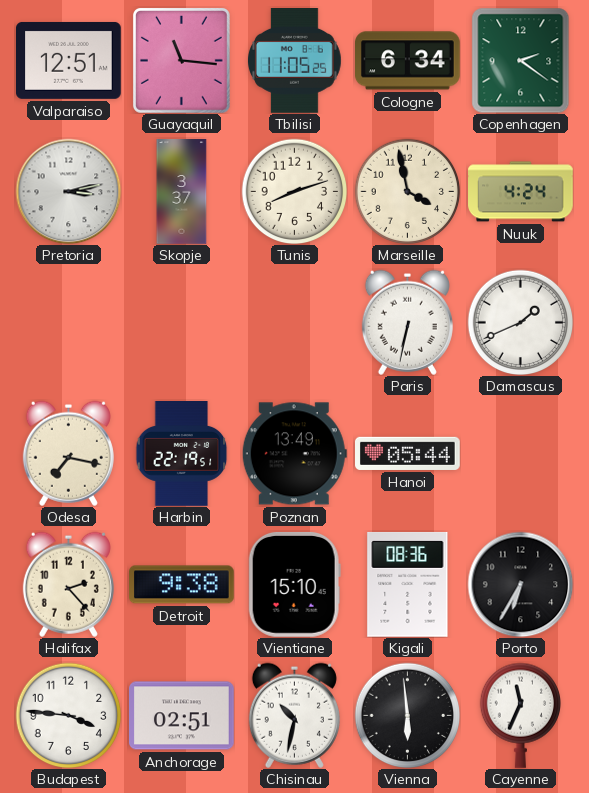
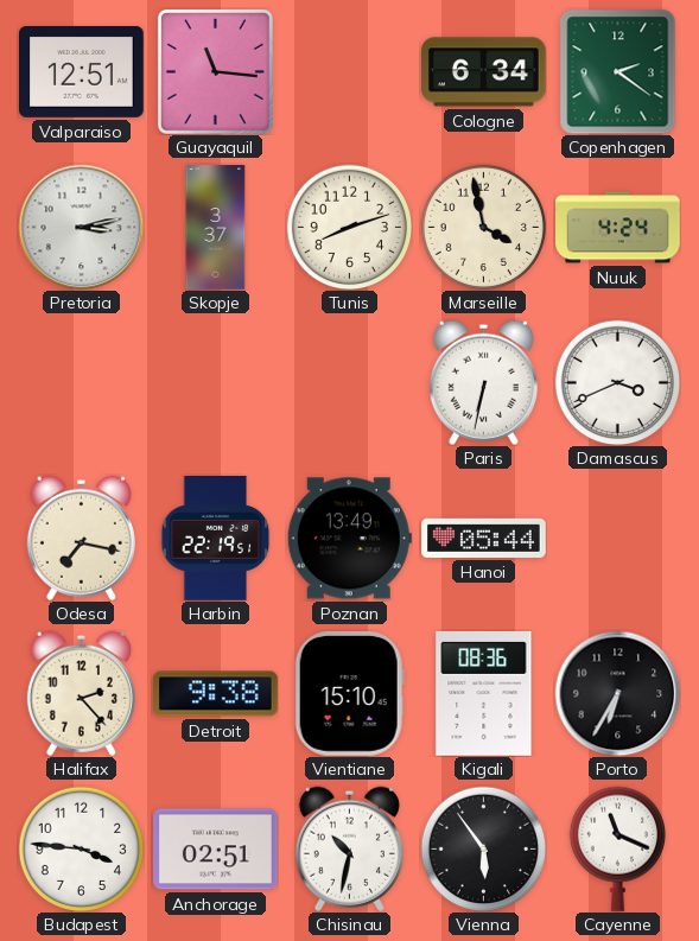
Tbilisi: 11:05 -> none (294, 61)
Damascus: 1:41 -> 3:41 (617, 382)
Vienna: 5:59 -> 5:54 (483, 848)
Cayenne: 11:34 -> 11:19 (617, 848)
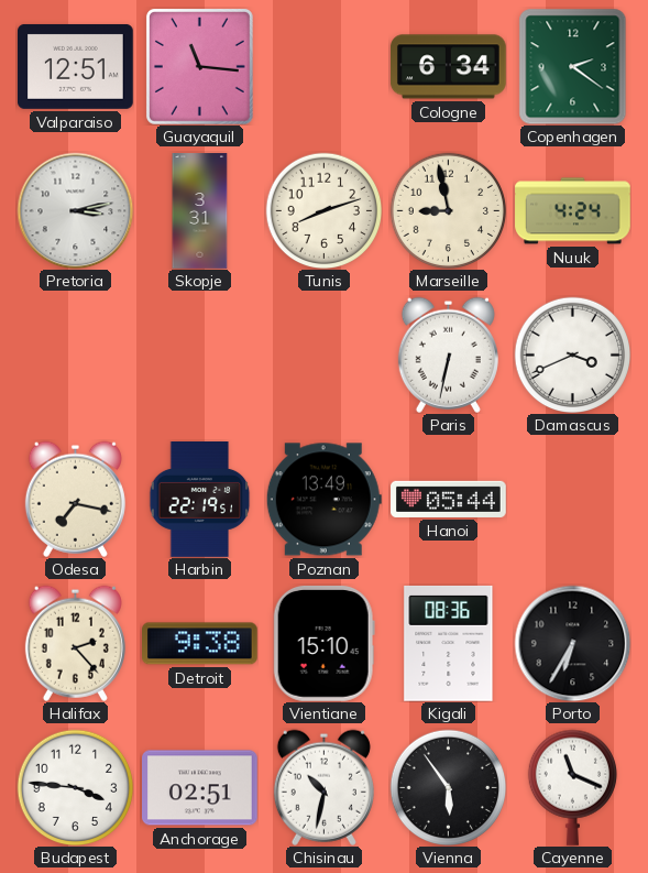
Skopje: 3:37 -> 3:31 (200, 211)
Marseille: 3:58 -> 8:58 (448, 210)
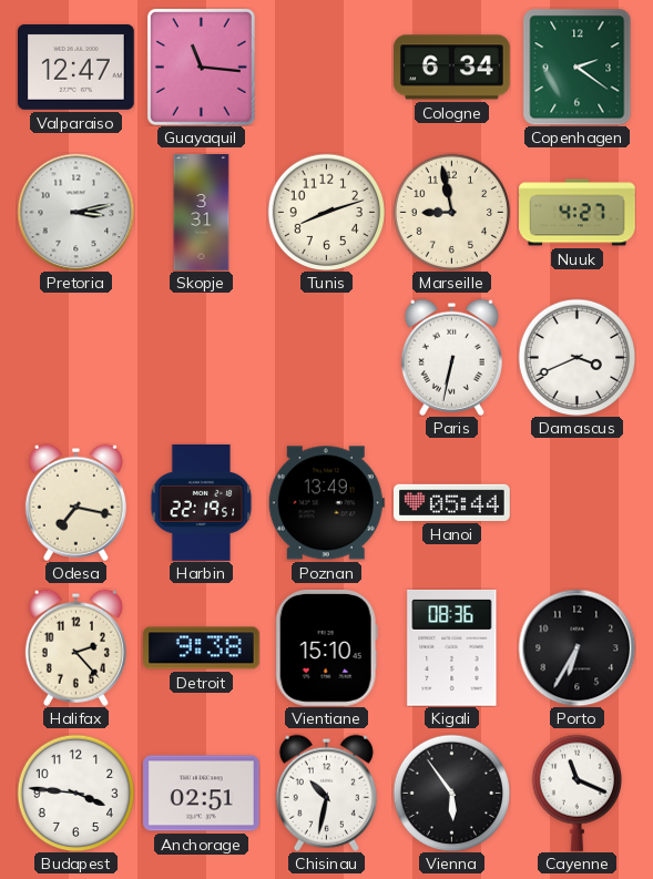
Valparaiso: 12:51 -> 12:47 (76, 67)
Nuuk: 4:24 -> 4:27 (578, 213)
